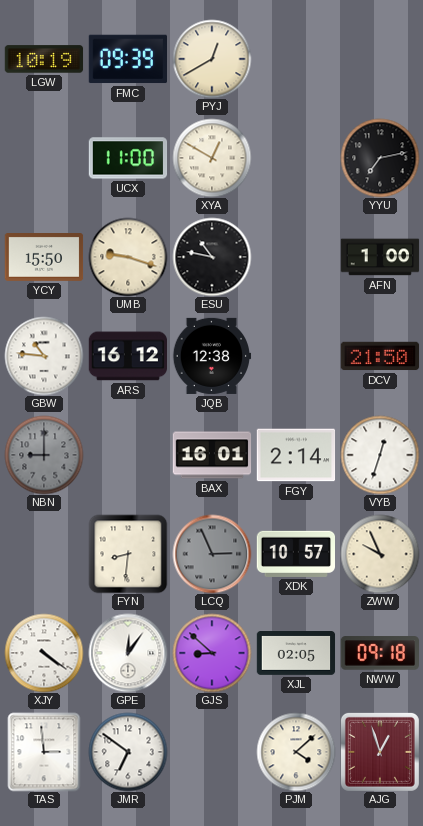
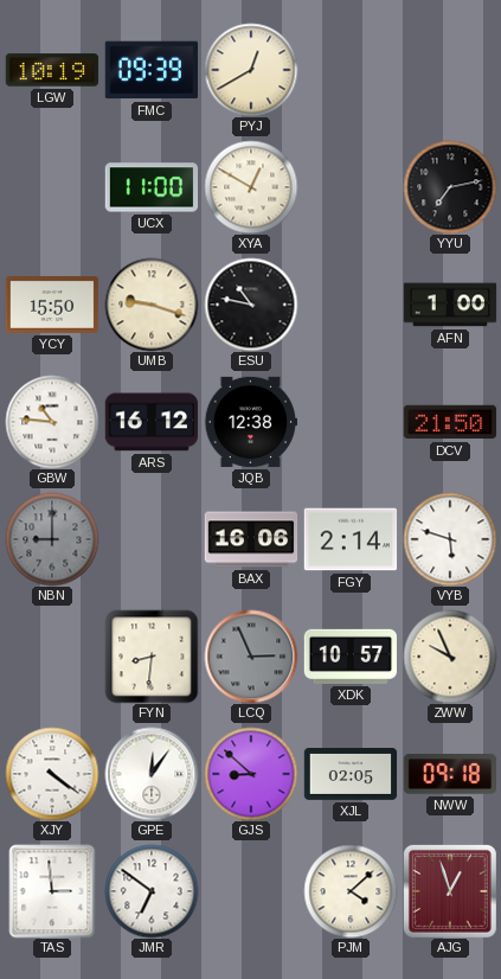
BAX: 16:01 -> 16:06 (251, 539)
VYB: 12:33 -> 5:48 (450, 539)
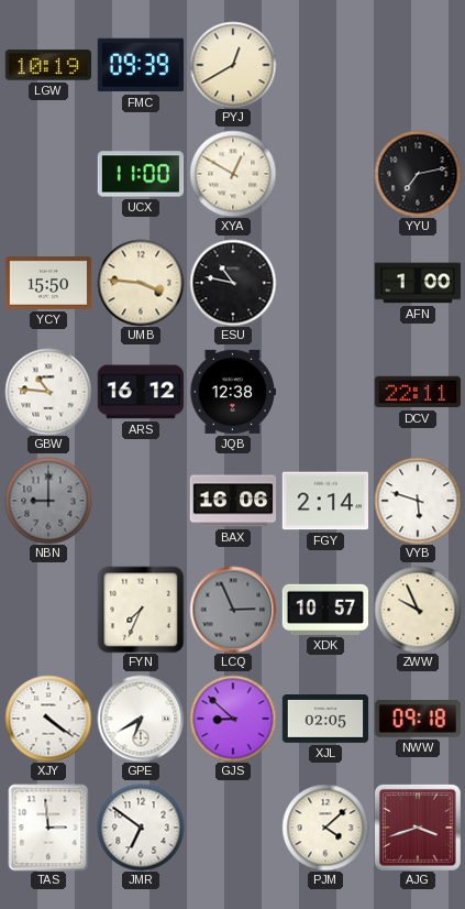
UMB: 9:18 -> 3:46 (141, 283)
DCV: 21:50 -> 22:11 (418, 392)
FYN: 8:31 -> 7:34 (141, 610)
GPE: 12:06 -> 6:40 (141, 719)
AJG: 12:57 -> 3:42 (418, 828)
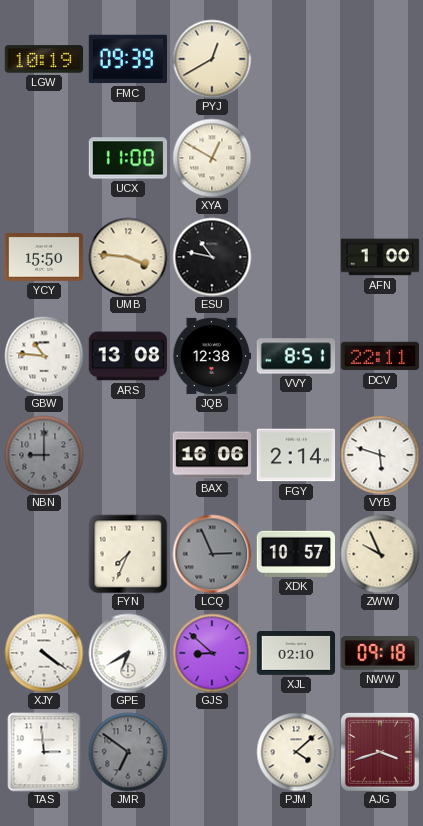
YYU: 7:13 -> none (418, 174)
ARS: 16:12 -> 13:08 (127, 356)
VVY: none -> 8:51 (296, 356)
XJL: 02:05 -> 02:10 (296, 654)
JMR dial: white -> grey (128, 752)
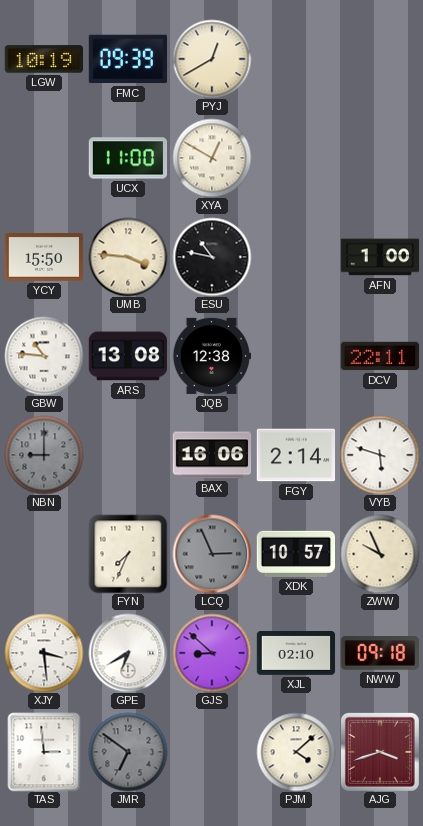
VVY: 8:51 -> none (296, 356)
XJY: 4:21 -> 3:29 (44, 653)
